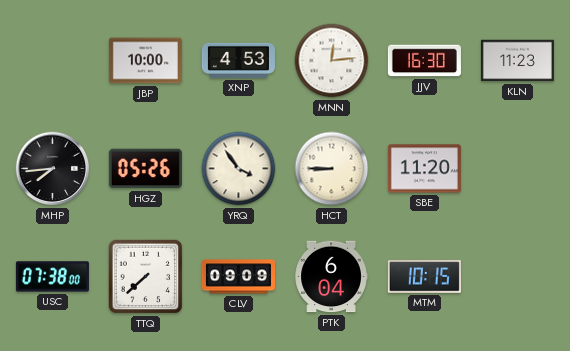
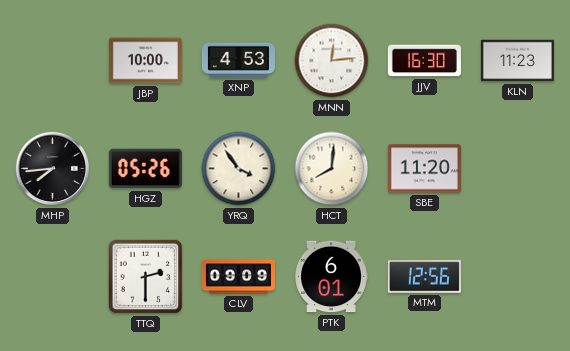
HCT: 8:45 -> 8:01 (332, 169)
USC: 07:38 -> none (52, 277)
TTQ: 7:38 -> 2:30 (146, 277)
PTK: 6:04 -> 6:01 (331, 277)
MTM: 10:15 -> 12:56 (424, 277)
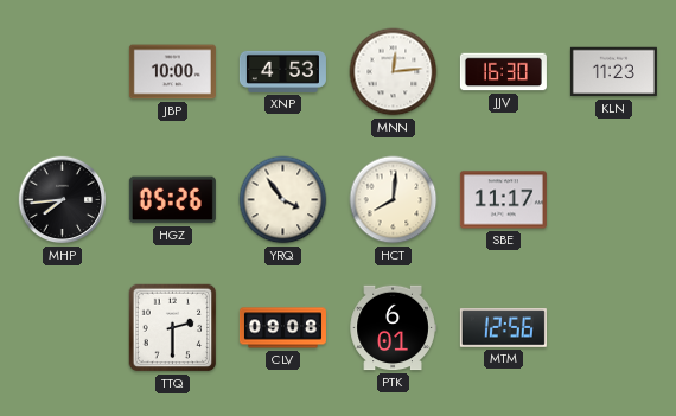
SBE: 11:20 -> 11:17 (503, 200)
CLV: 09:09 -> 09:08 (282, 328)
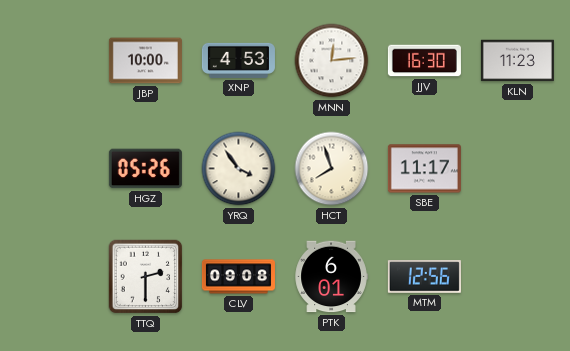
MHP: 7:44 -> none (63, 200)
HCT: 8:01 -> 7:57 (332, 169)
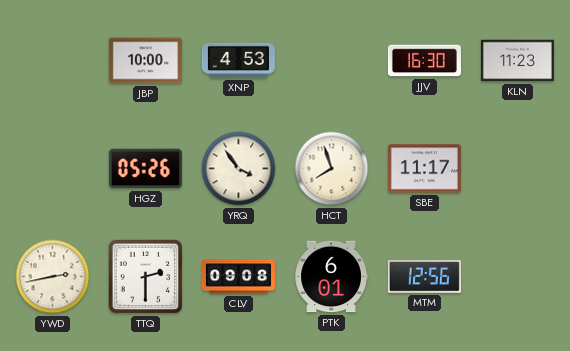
MNN: 12:14 -> none (332, 61)
YWD: none -> 2:43 (53, 277)
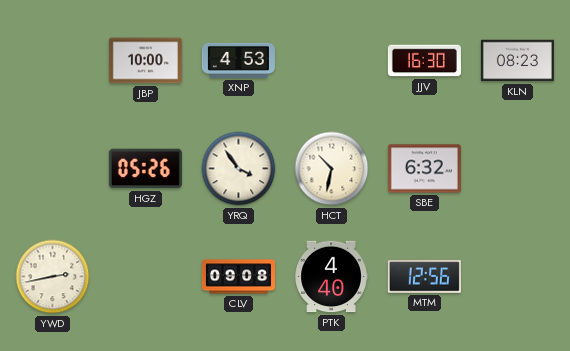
KLN: 11:23 -> 08:23 (517, 61)
HCT: 7:57 -> 10:32 (332, 169)
SBE: 11:17 -> 6:32 (424, 169)
TTQ: 2:30 -> none (146, 277)
PTK: 6:01 -> 4:40 (331, 277)
